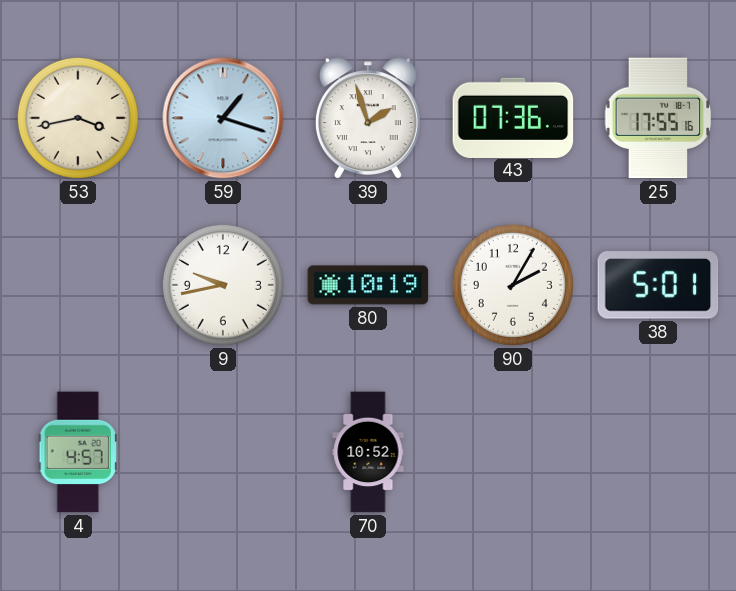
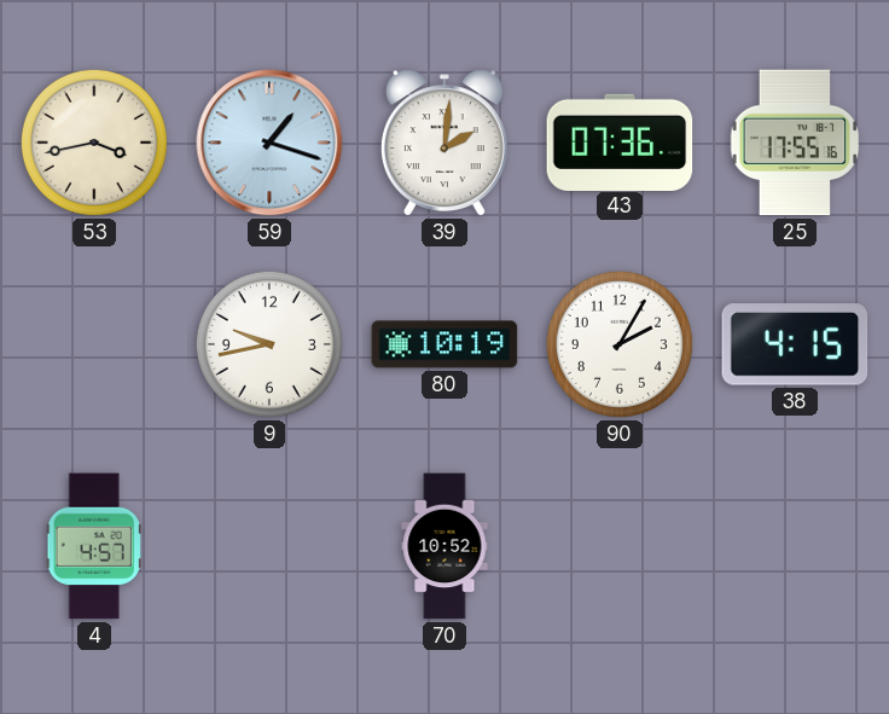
39: 1:57 -> 2:01 (444, 143)
38: 5:01 -> 4:15 (795, 344)
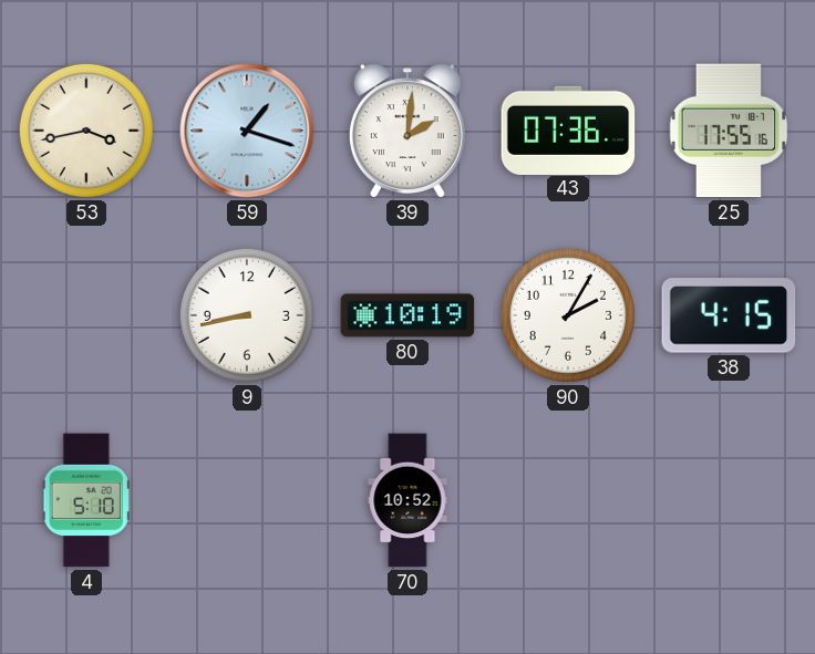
9: 9:43 -> 8:43 (247, 315)
4: 4:57 -> 5:10 (86, 500)
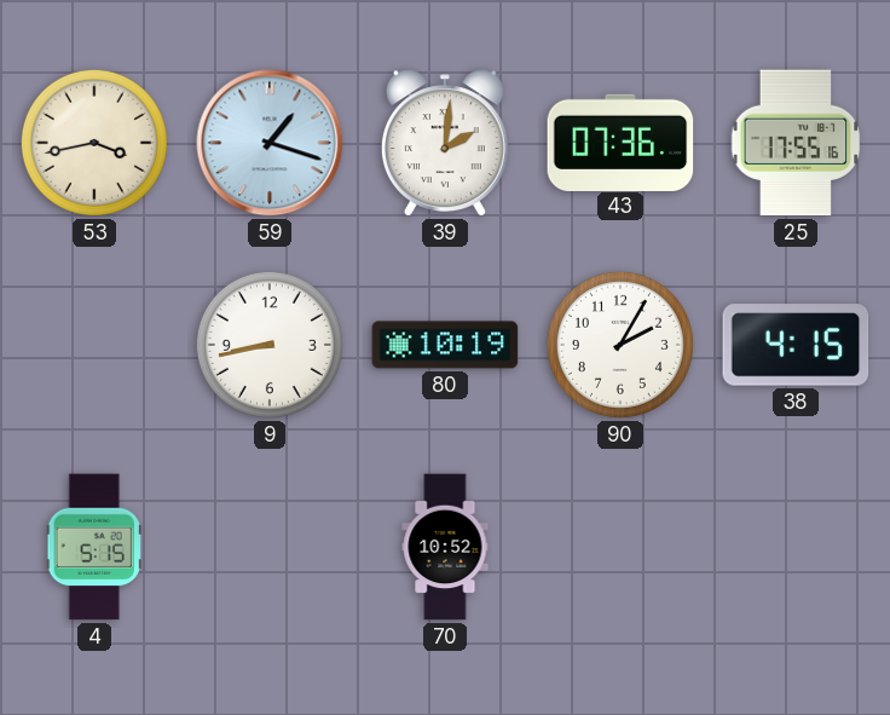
4: 5:10 -> 5:15 (94, 547)
